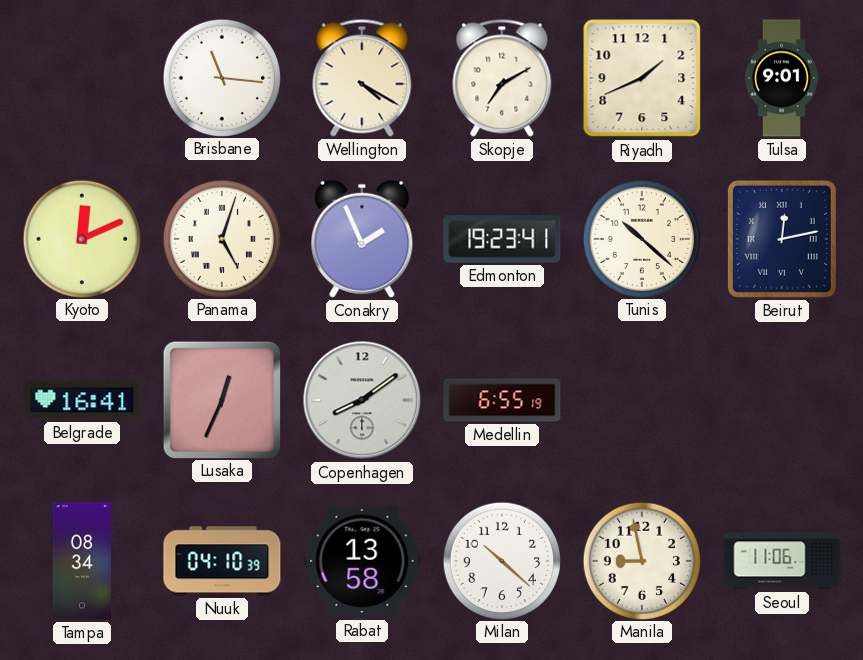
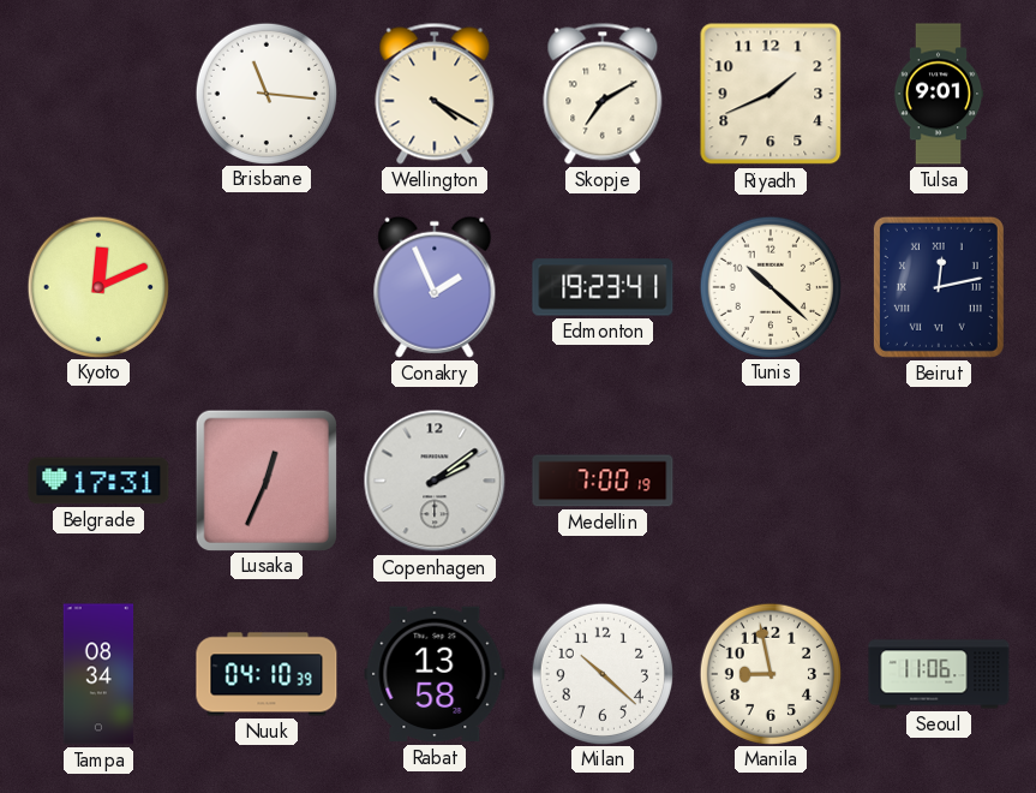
Panama: 5:03 -> none (221, 238)
Belgrade: 16:41 -> 17:31 (98, 481)
Copenhagen: 8:09 -> 2:09 (435, 481)
Medellin: 6:55 -> 7:00 (603, 481)
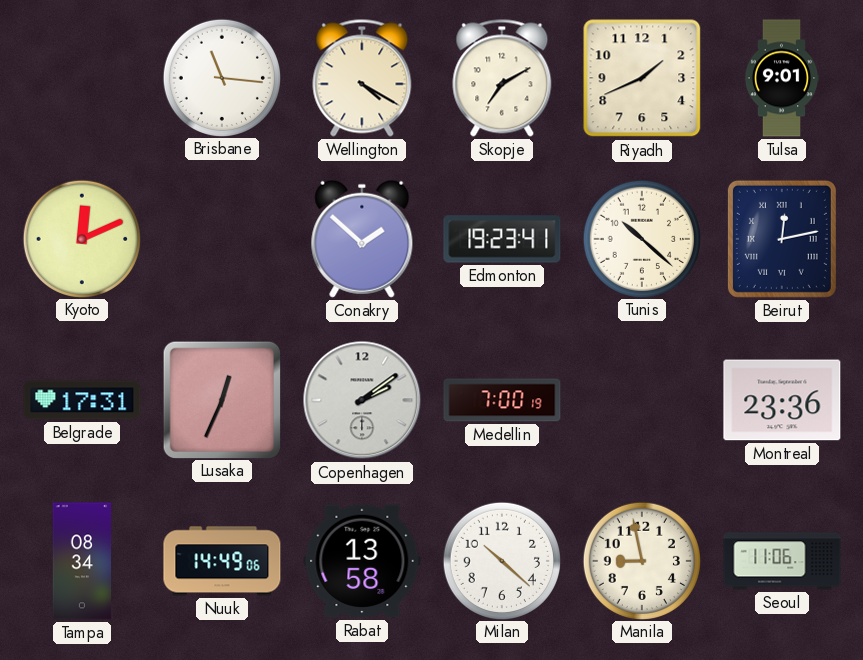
Conakry: 1:56 -> 1:52 (362, 239)
Montreal: none -> 23:36 (782, 400)
Nuuk: 04:10 -> 14:49 (222, 561)
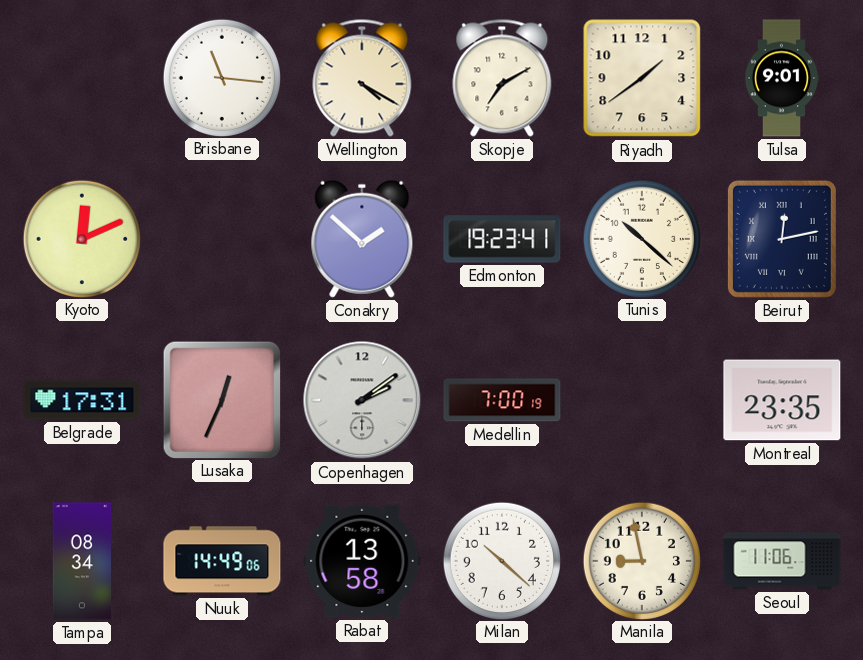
Riyadh: 1:41 -> 1:39 (642, 78)
Montreal: 23:36 -> 23:35 (782, 400)
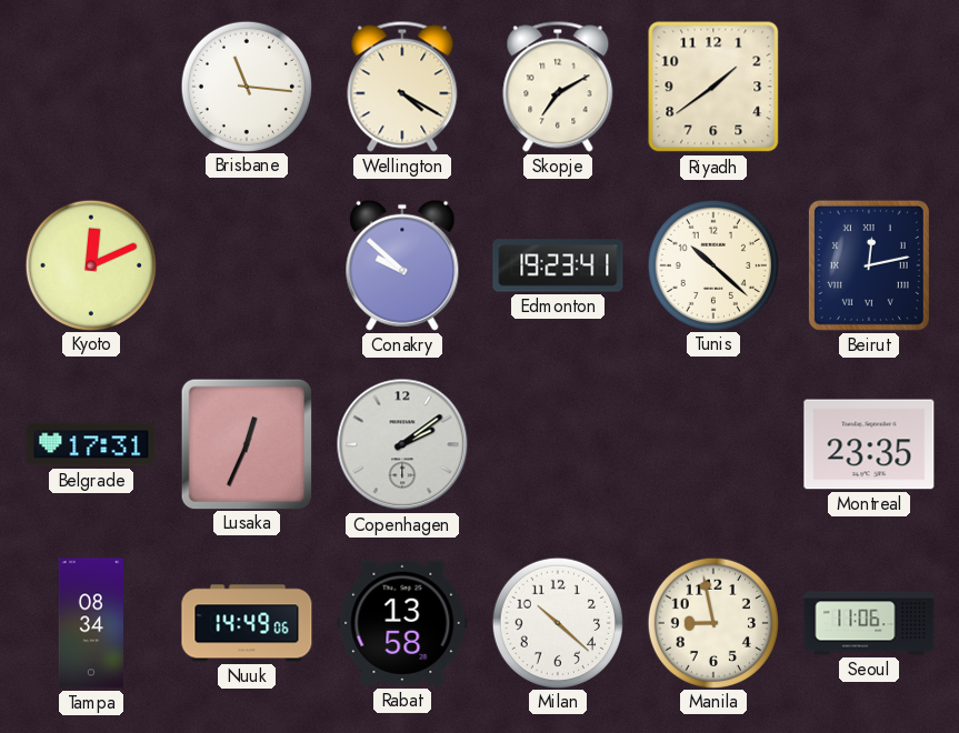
Tulsa: 9:01 -> none (782, 78)
Conakry: 1:52 -> 9:52 (402, 265)
Medellin: 7:00 -> none (502, 400)
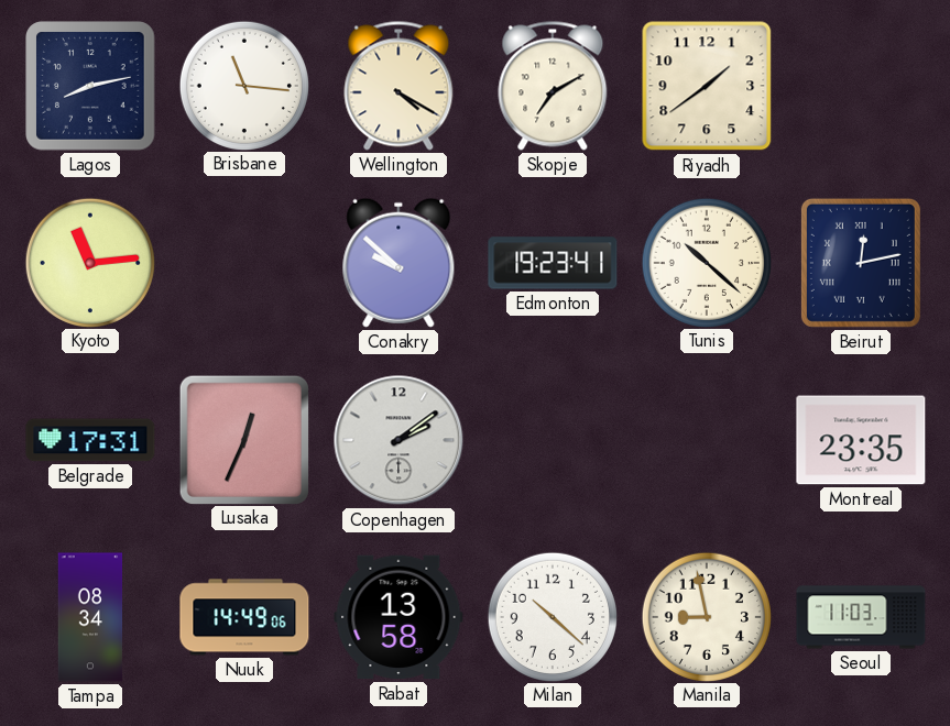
Lagos: none -> 8:13 (90, 86)
Kyoto: 12:11 -> 11:14 (89, 262)
Seoul: 11:06 -> 11:03 (861, 617)
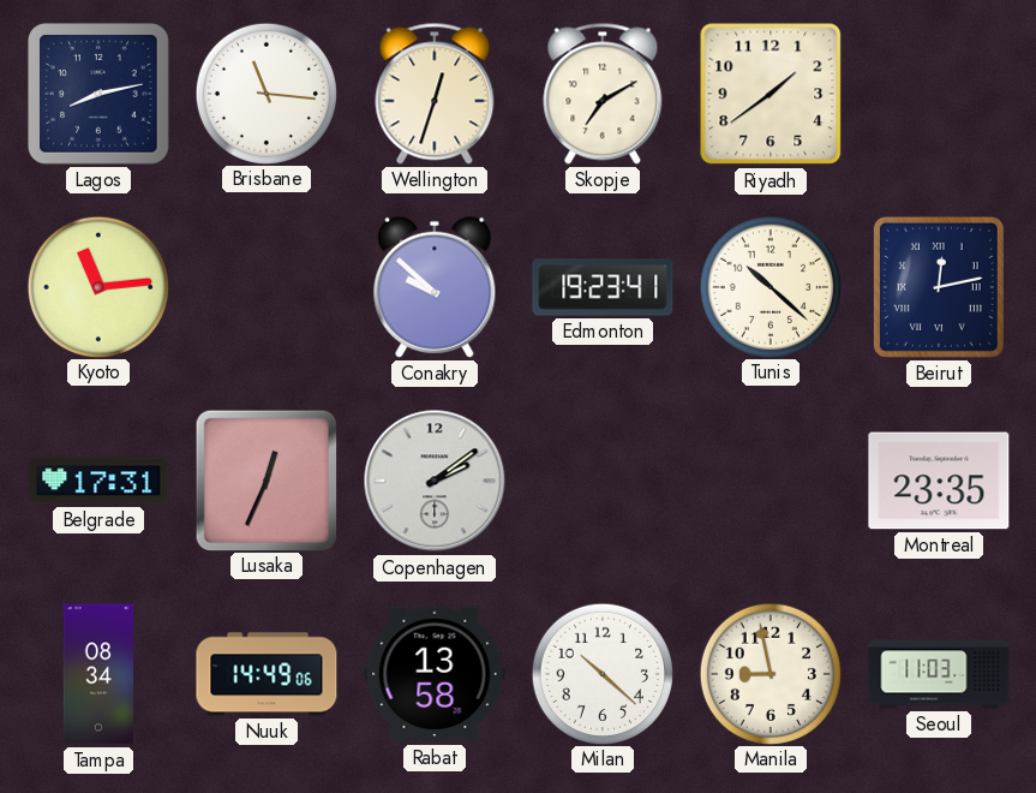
Wellington: 4:20 -> 12:33 (435, 94)
